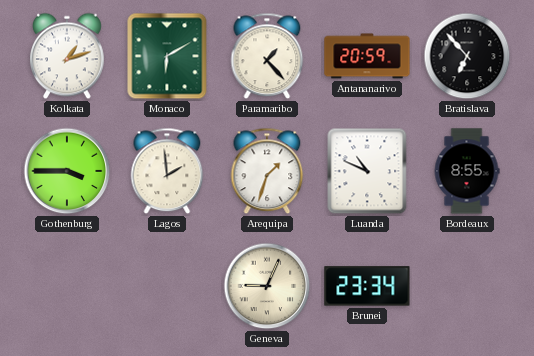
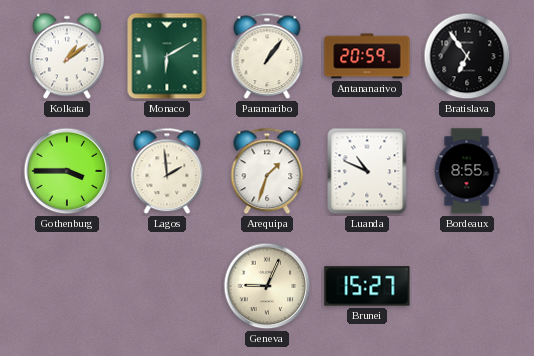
Kolkata: 1:12 -> 1:09 (68, 56)
Paramaribo: 1:23 -> 1:06 (267, 56)
Bratislava: 6:53 -> 6:54 (467, 56)
Brunei: 23:34 -> 15:27 (367, 286)
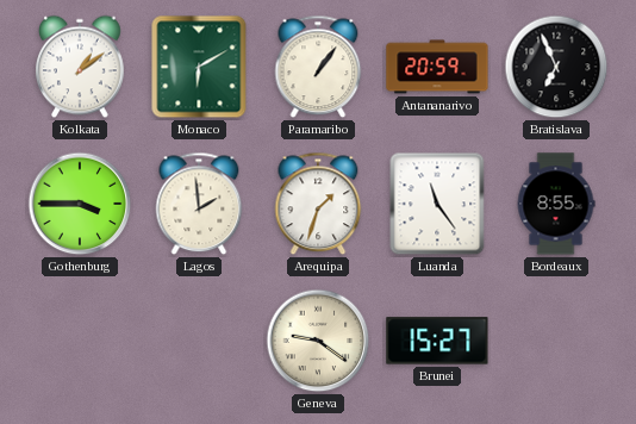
Bratislava: 6:54 -> 6:56 (556, 67)
Luanda: 10:49 -> 11:24 (437, 204)
Geneva: 9:04 -> 9:21 (318, 341)
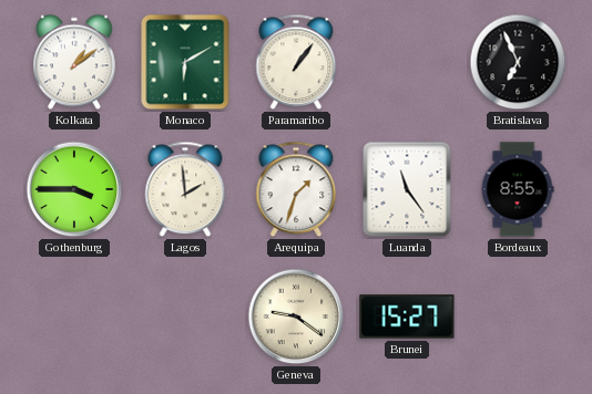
Antananarivo: 20:59 -> none (437, 67)
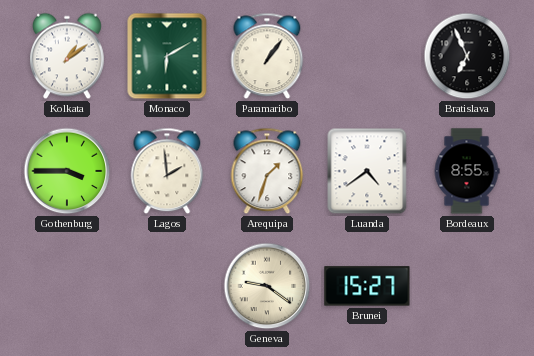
Luanda: 11:24 -> 4:39 (367, 171)
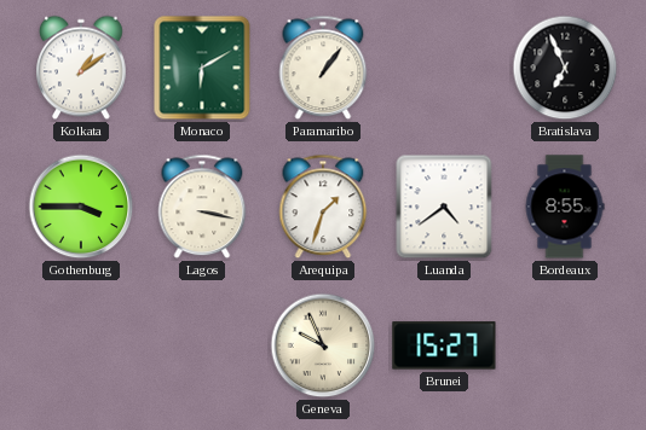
Lagos: 1:59 -> 3:17 (202, 207)
Geneva: 9:21 -> 9:56 (323, 345)
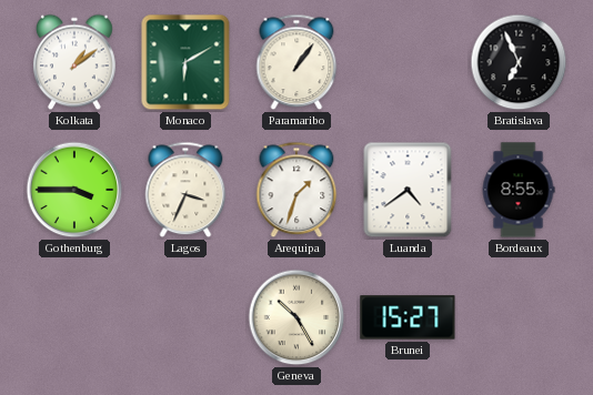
Lagos: 3:17 -> 3:34 (185, 190)
Geneva: 9:56 -> 10:25 (296, 317)
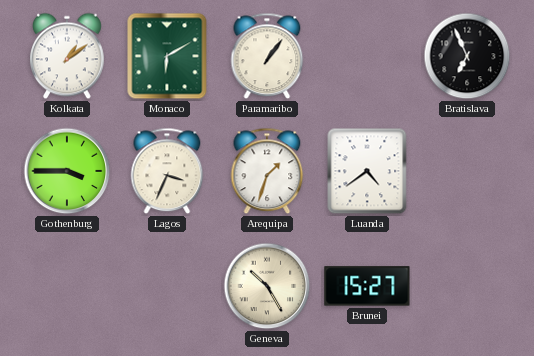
Bordeaux: 8:55 -> none (519, 190)
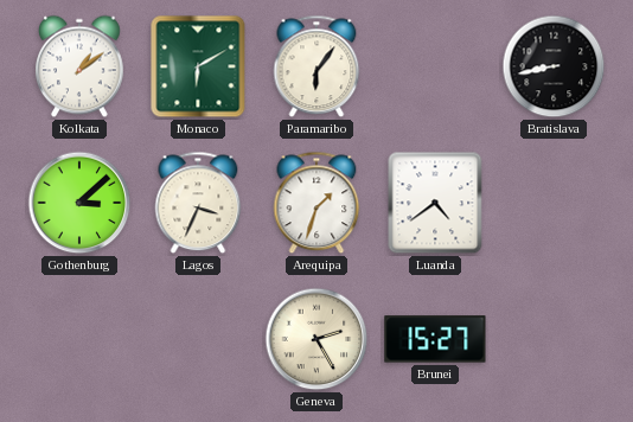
Paramaribo: 1:06 -> 6:06 (316, 66)
Bratislava: 6:56 -> 8:43 (554, 66)
Gothenburg: 3:45 -> 3:08 (79, 203)
Geneva: 10:25 -> 2:25 (316, 339)
